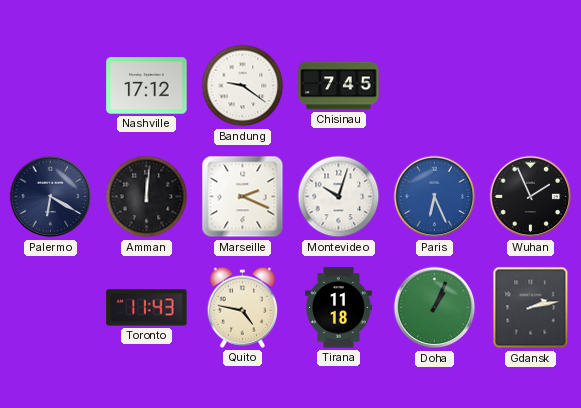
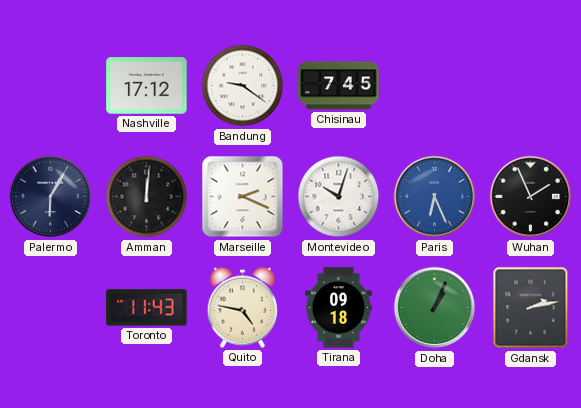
Palermo: 6:20 -> 6:05 (51, 197)
Tirana: 11:18 -> 09:18 (338, 308)
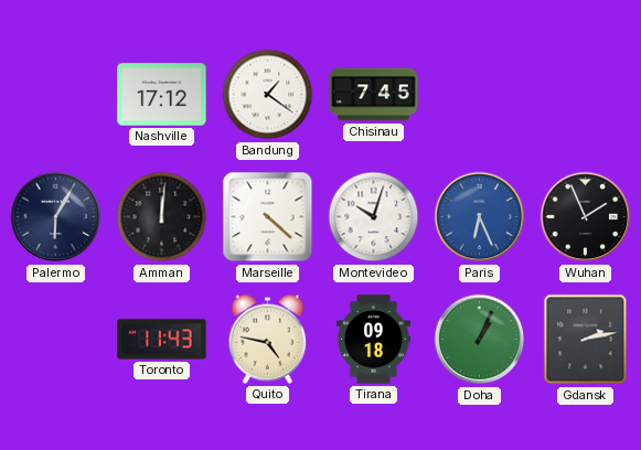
Bandung: 9:21 -> 1:21 (268, 95)
Marseille: 2:19 -> 4:22 (268, 217)
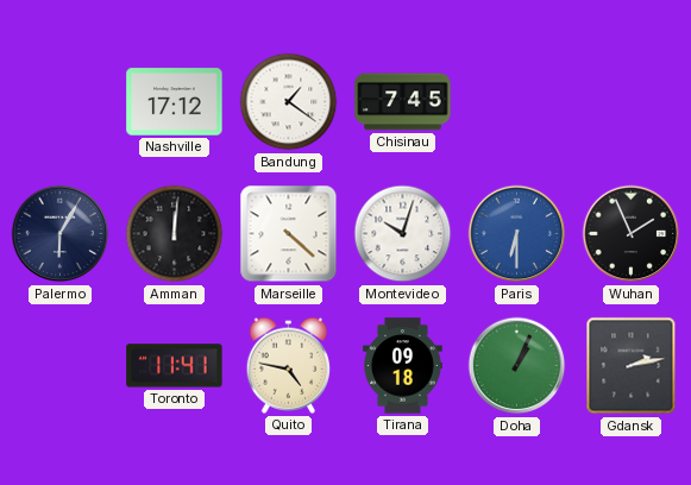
Paris: 6:26 -> 6:30 (517, 234)
Toronto: 11:43 -> 11:41 (175, 366)
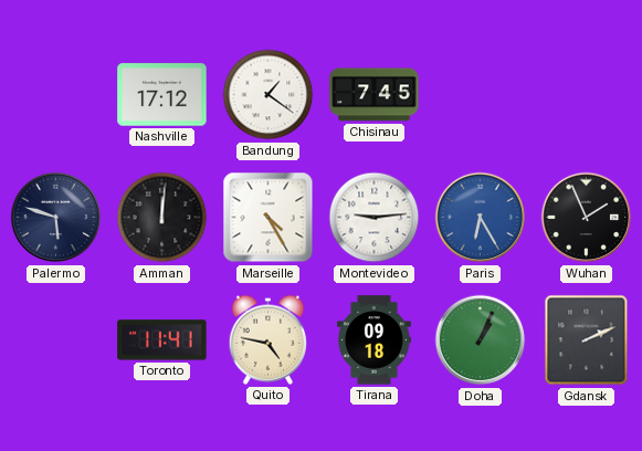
Palermo: 6:05 -> 5:48 (56, 218)
Marseille: 4:22 -> 4:25 (269, 218)
Montevideo: 10:03 -> 9:14 (375, 218)
Paris: 6:30 -> 6:25 (481, 218)
Gdansk: 2:13 -> 2:11 (587, 340)
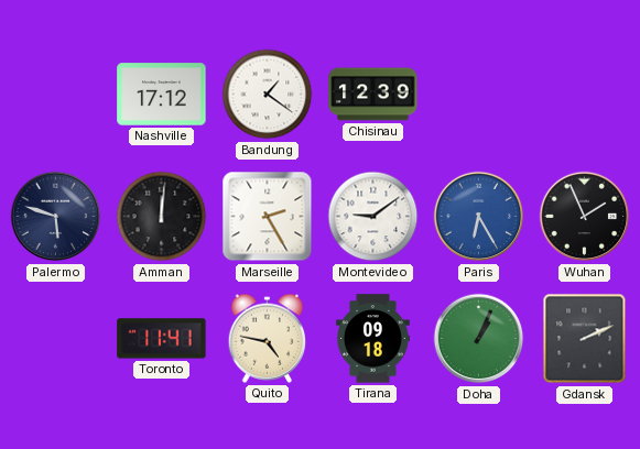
Chisinau: 7:45 -> 12:39 (373, 95)
Marseille: 4:25 -> 2:25 (268, 217)
Montevideo: 9:14 -> 9:09 (373, 217)
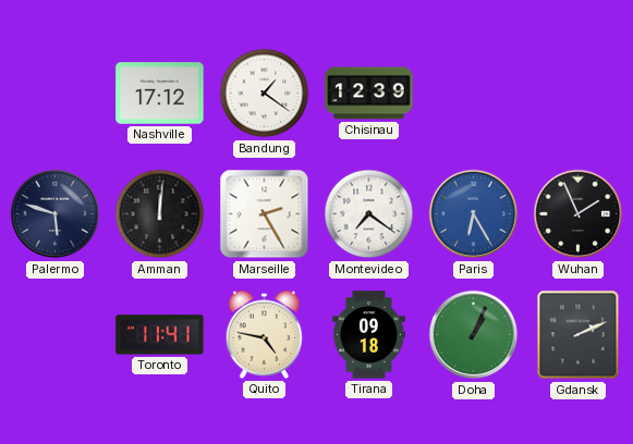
Montevideo: 9:09 -> 7:21 (369, 214)
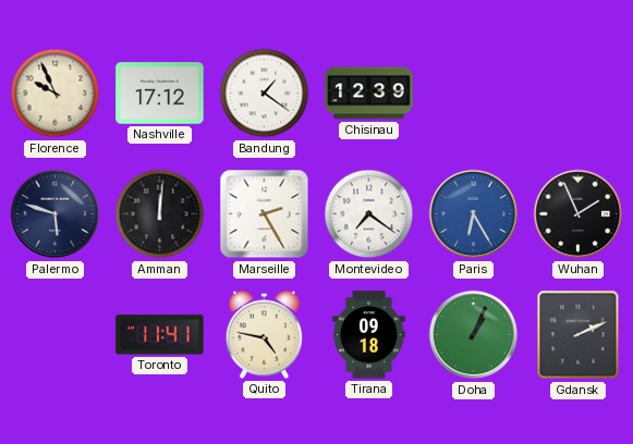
Florence: none -> 9:56 (56, 94)
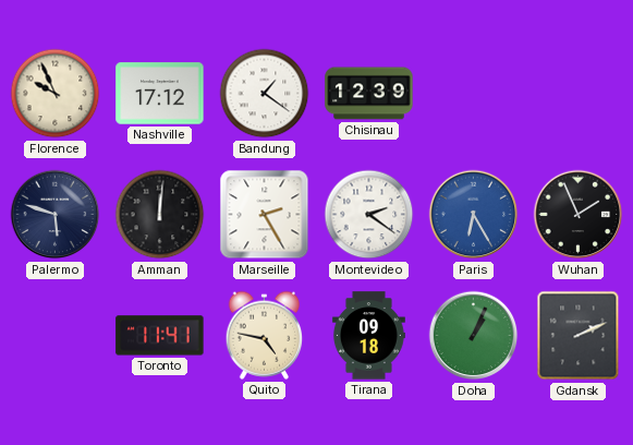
Montevideo: 7:21 -> 2:21 (369, 215)
